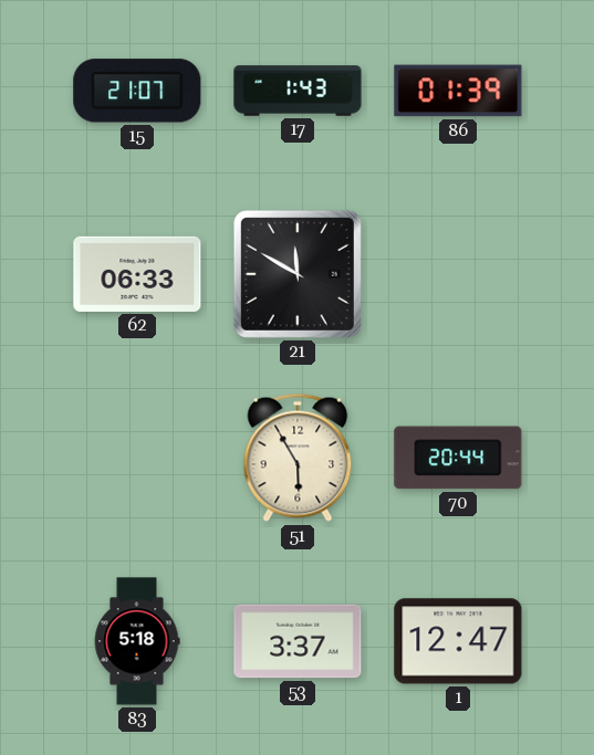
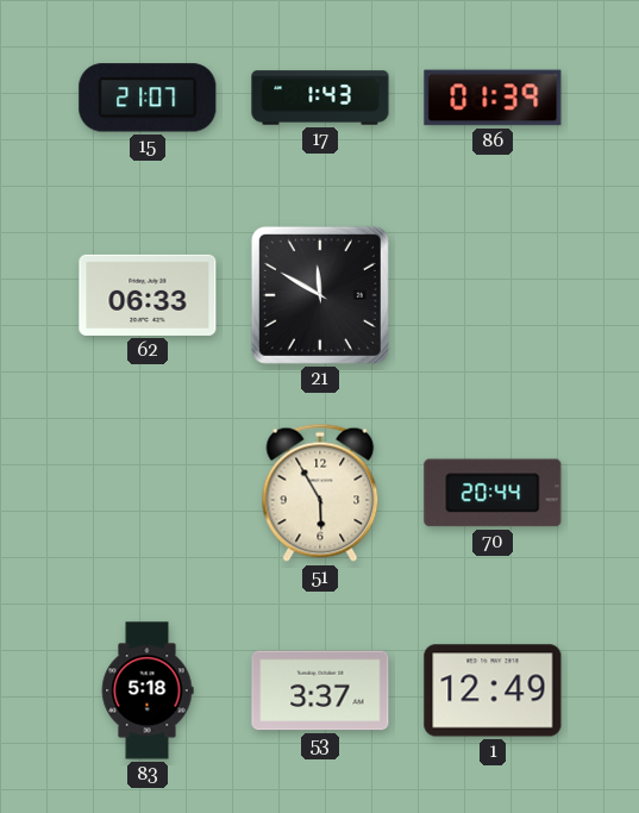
1: 12:47 -> 12:49 (493, 690)
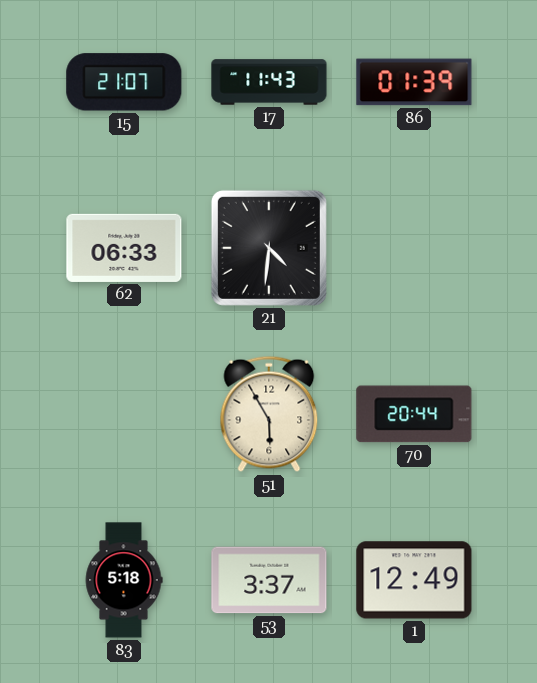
17: 1:43 -> 11:43 (269, 82)
21: 11:50 -> 4:31 (269, 248)
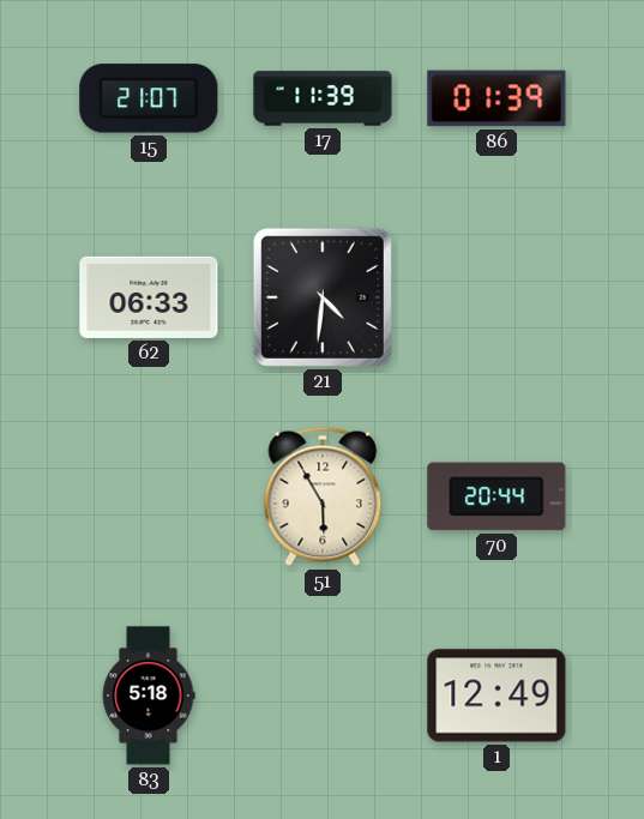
17: 11:43 -> 11:39 (323, 98)
53: 3:37 -> none (269, 580)
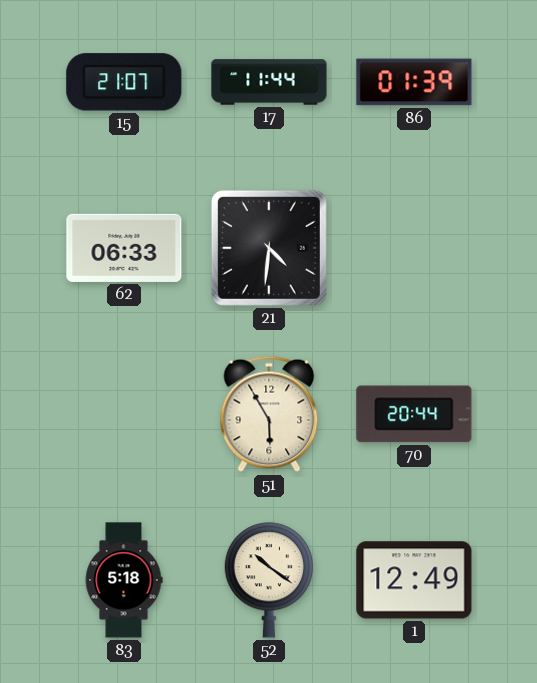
17: 11:39 -> 11:44 (269, 82)
52: none -> 10:21 (268, 580)
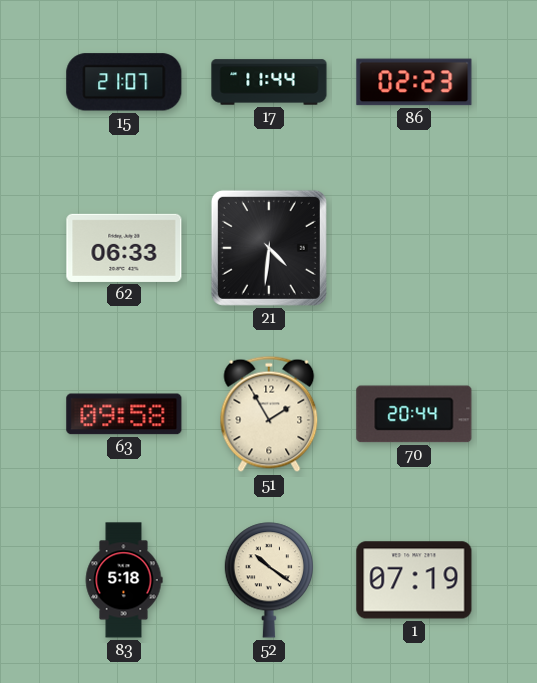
86: 01:39 -> 02:23 (414, 82)
63: none -> 09:58 (124, 414)
51: 5:55 -> 1:55 (269, 414)
1: 12:49 -> 07:19 (414, 580)
